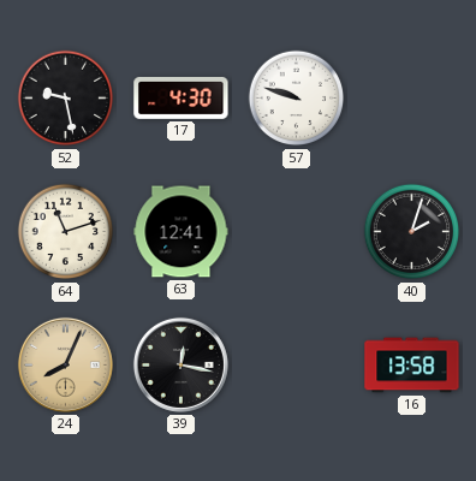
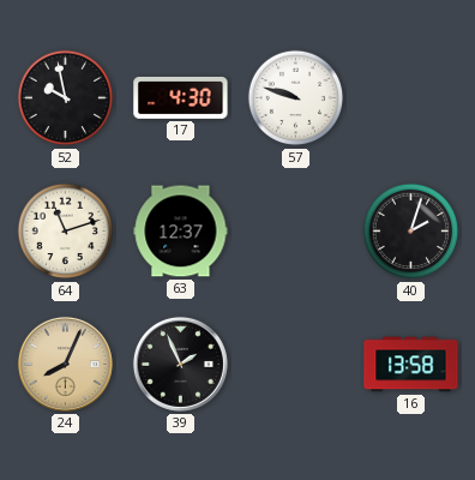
52: 9:28 -> 9:58 (66, 98)
63: 12:41 -> 12:37 (181, 232)
39: 12:17 -> 1:56 (180, 364)
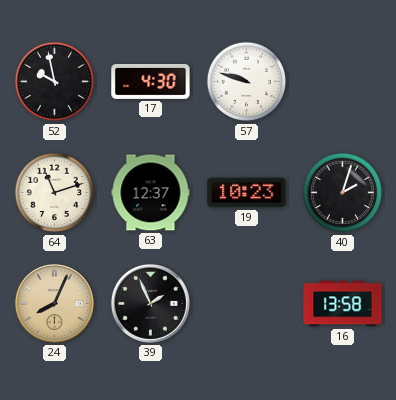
19: none -> 10:23 (247, 193)
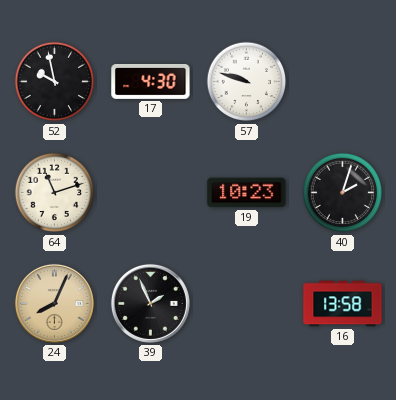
63: 12:37 -> none (151, 193)
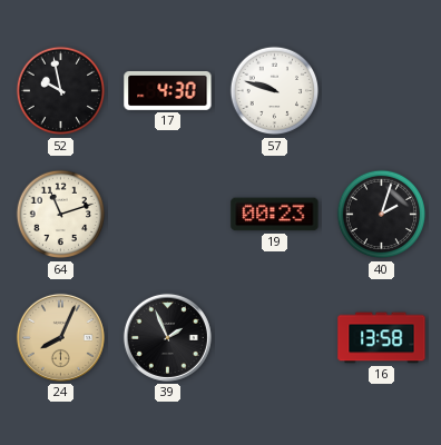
19: 10:23 -> 00:23 (275, 215)
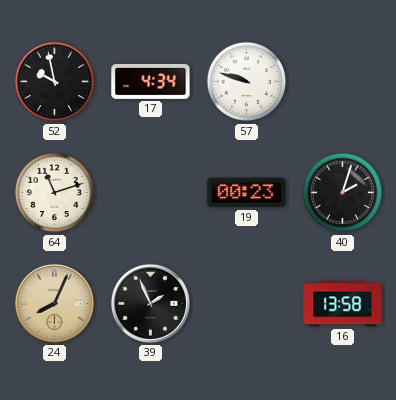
17: 4:30 -> 4:34 (151, 81)
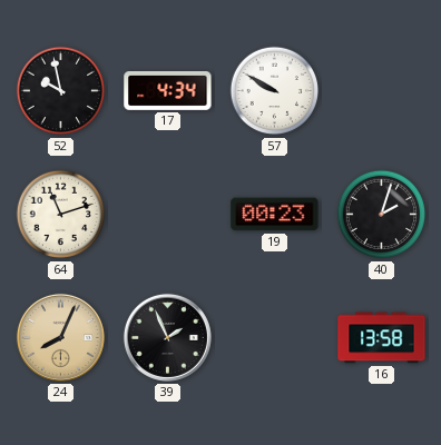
57: 9:48 -> 9:50 (275, 91)
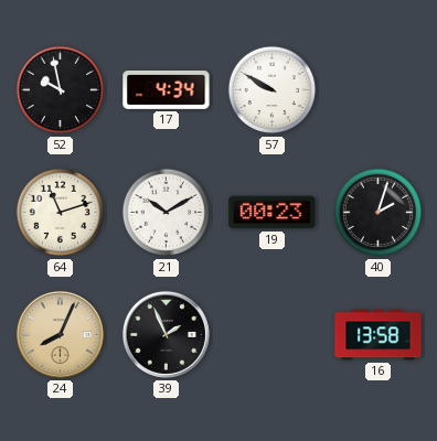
21: none -> 10:10 (167, 213)
